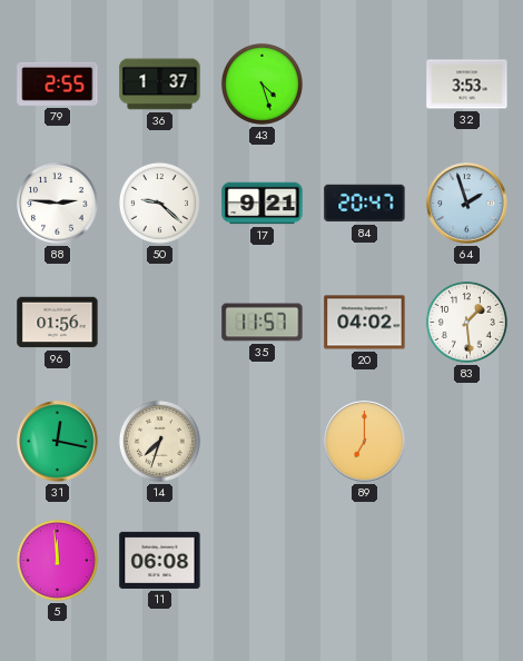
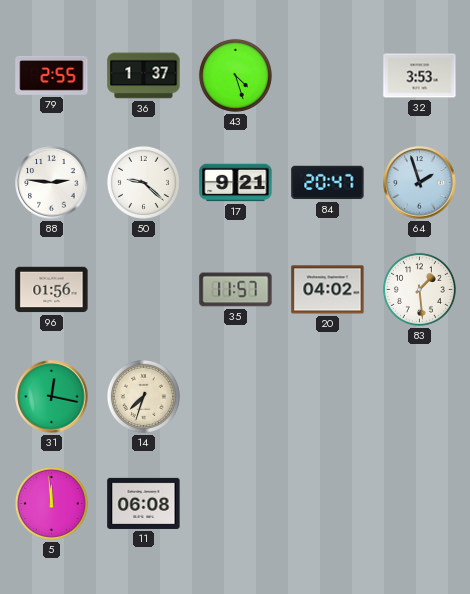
89: 7:00 -> none (365, 442)
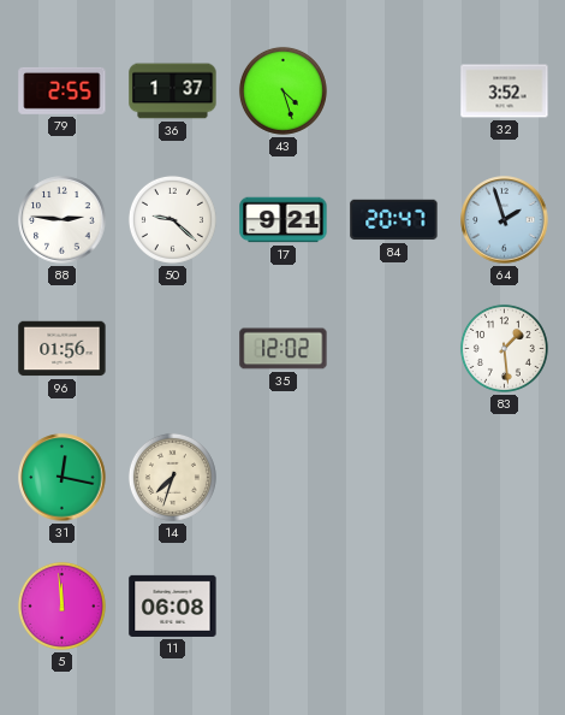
32: 3:53 -> 3:52 (505, 91)
35: 11:57 -> 12:02 (284, 349)
20: 04:02 -> none (328, 290)
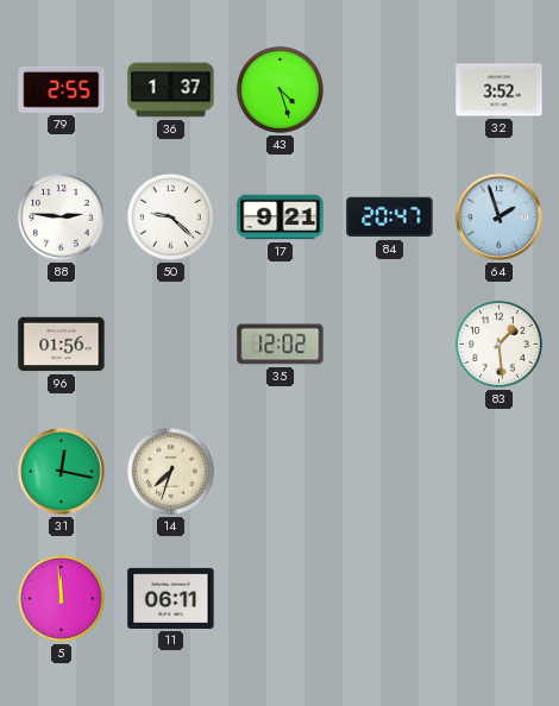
11: 06:08 -> 06:11 (171, 598)
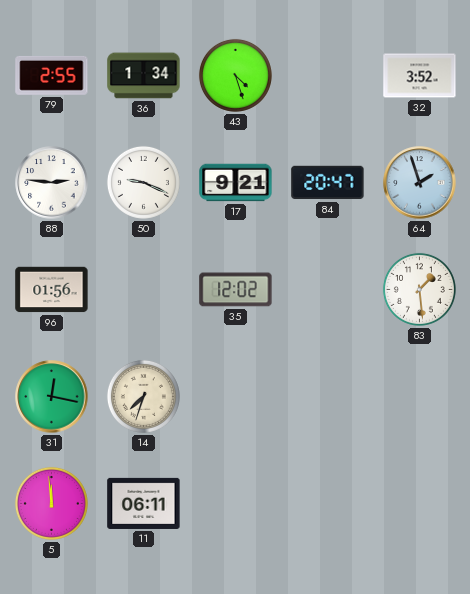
36: 1:37 -> 1:34 (144, 76)
50: 9:22 -> 9:19 (143, 182)
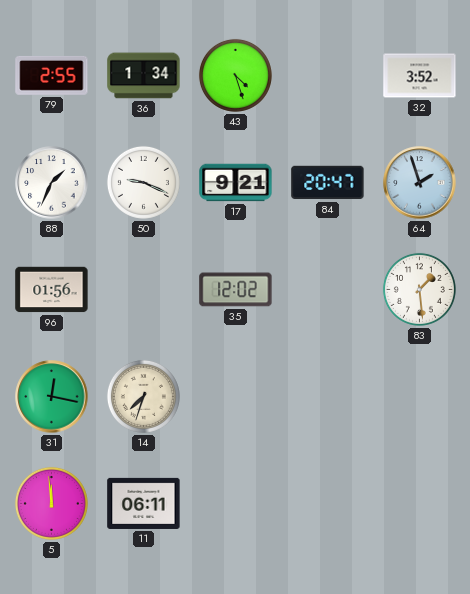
88: 2:46 -> 1:34 (52, 183)
